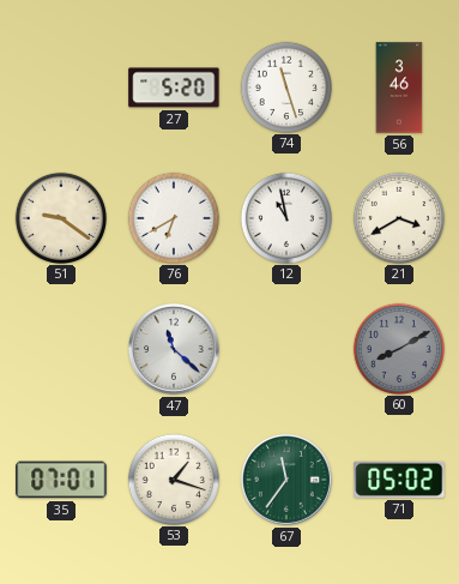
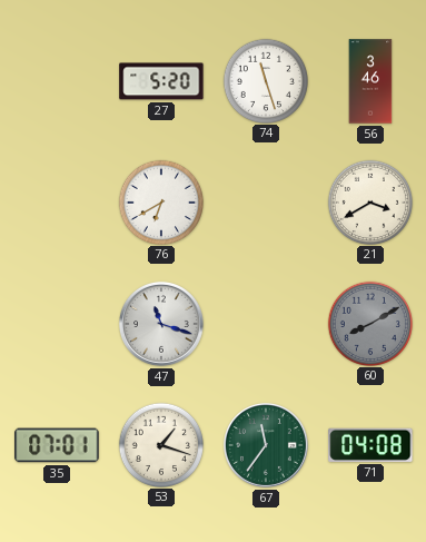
51: 9:21 -> none (60, 217)
12: 10:58 -> none (285, 217)
47: 11:22 -> 11:18 (161, 324)
71: 05:02 -> 04:08 (370, 445)
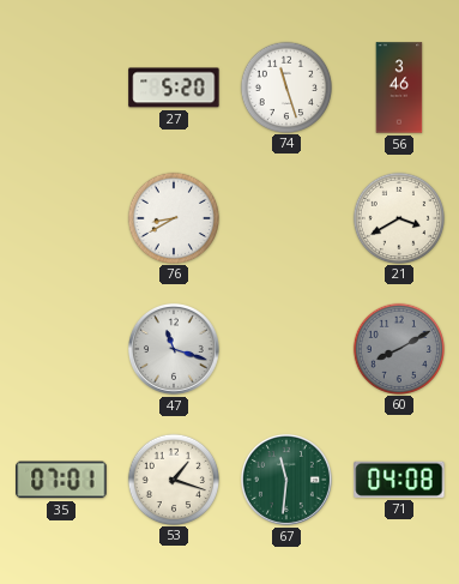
76: 6:40 -> 8:40 (173, 217)
67: 11:36 -> 11:31 (286, 480)
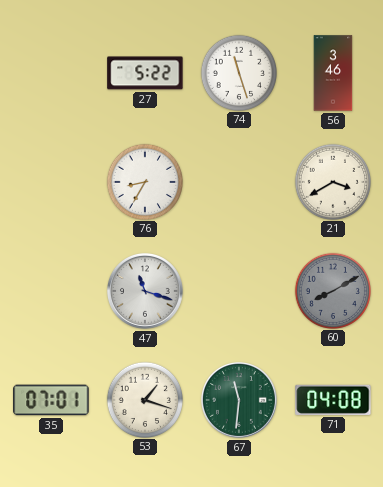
27: 5:20 -> 5:22 (145, 73)
76: 8:40 -> 8:35 (144, 181)
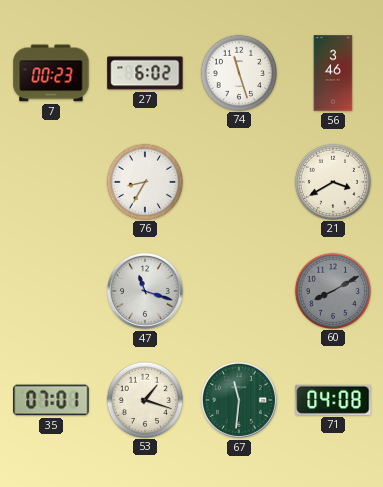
7: none -> 00:23 (51, 73)
27: 5:22 -> 6:02 (145, 73)
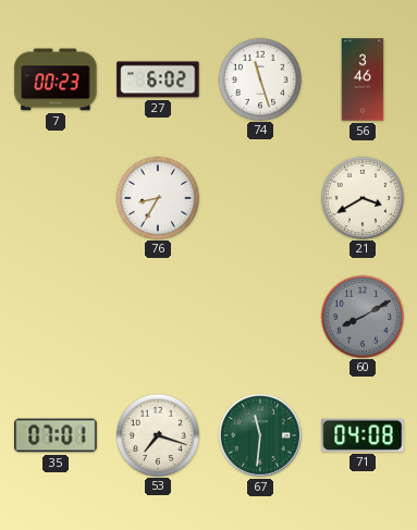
47: 11:18 -> none (145, 291)
53: 1:18 -> 7:18 (157, 434)
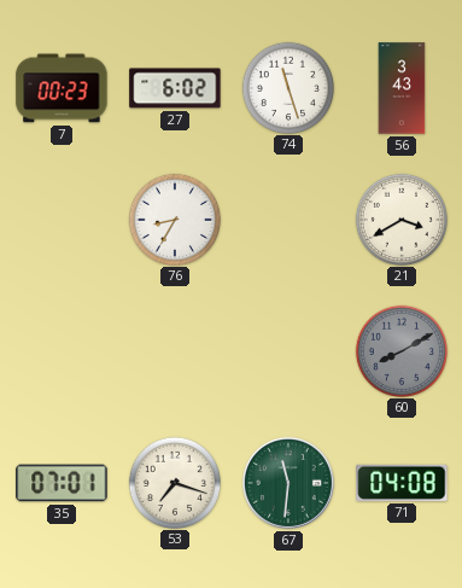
56: 3:46 -> 3:43 (402, 88)
